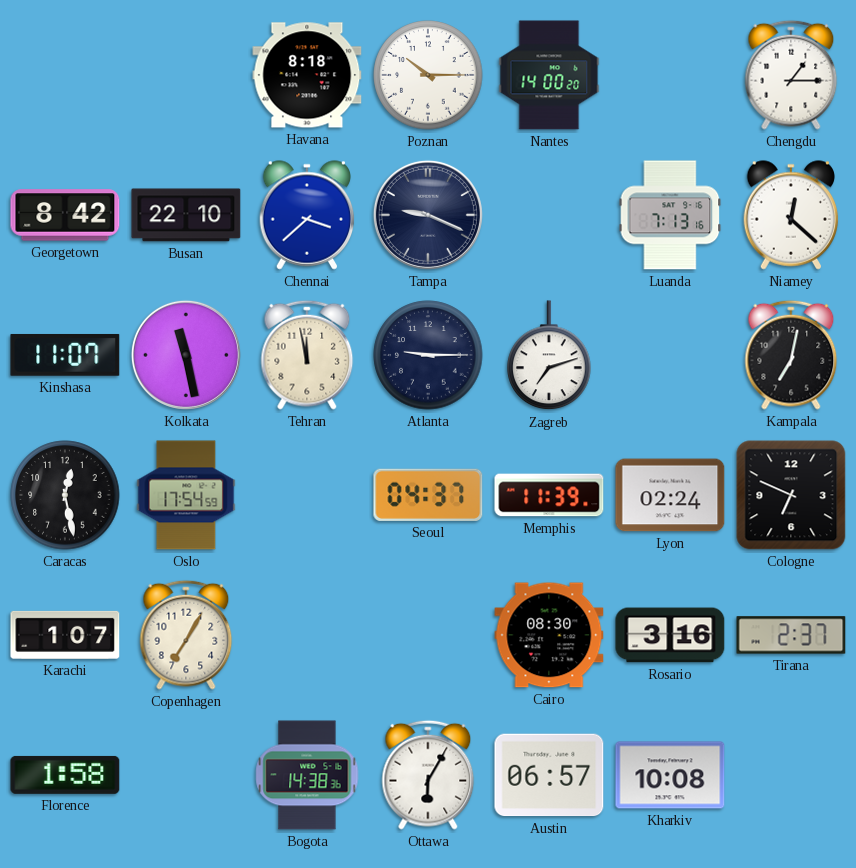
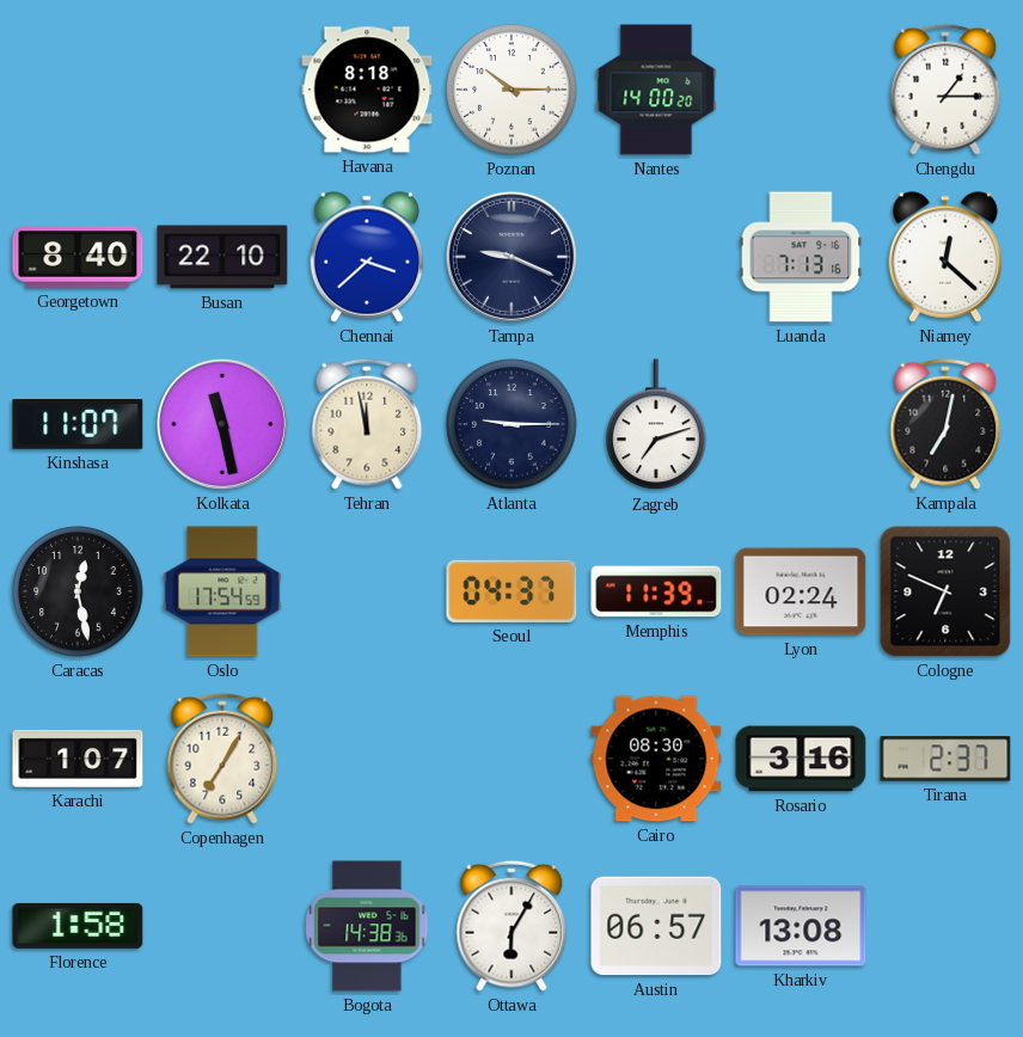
Georgetown: 8:42 -> 8:40 (78, 257)
Kharkiv: 10:08 -> 13:08 (801, 926)
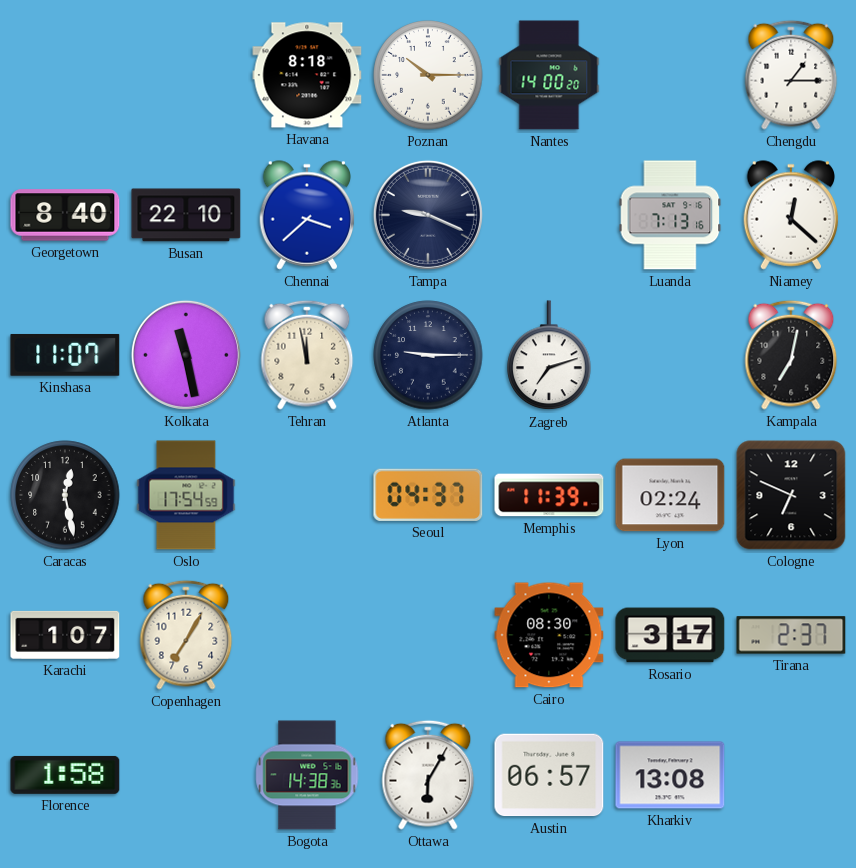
Rosario: 3:16 -> 3:17 (670, 635)
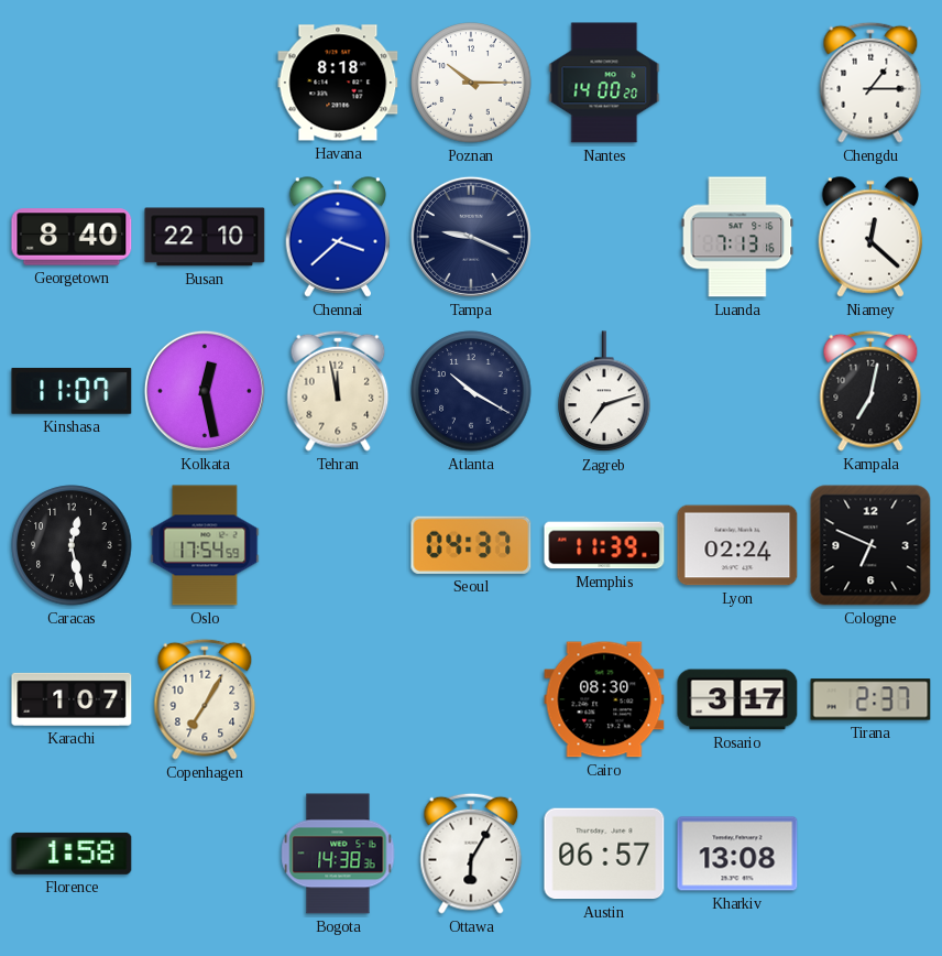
Kolkata: 11:28 -> 12:28 (205, 391)
Atlanta: 9:15 -> 10:20 (471, 391)
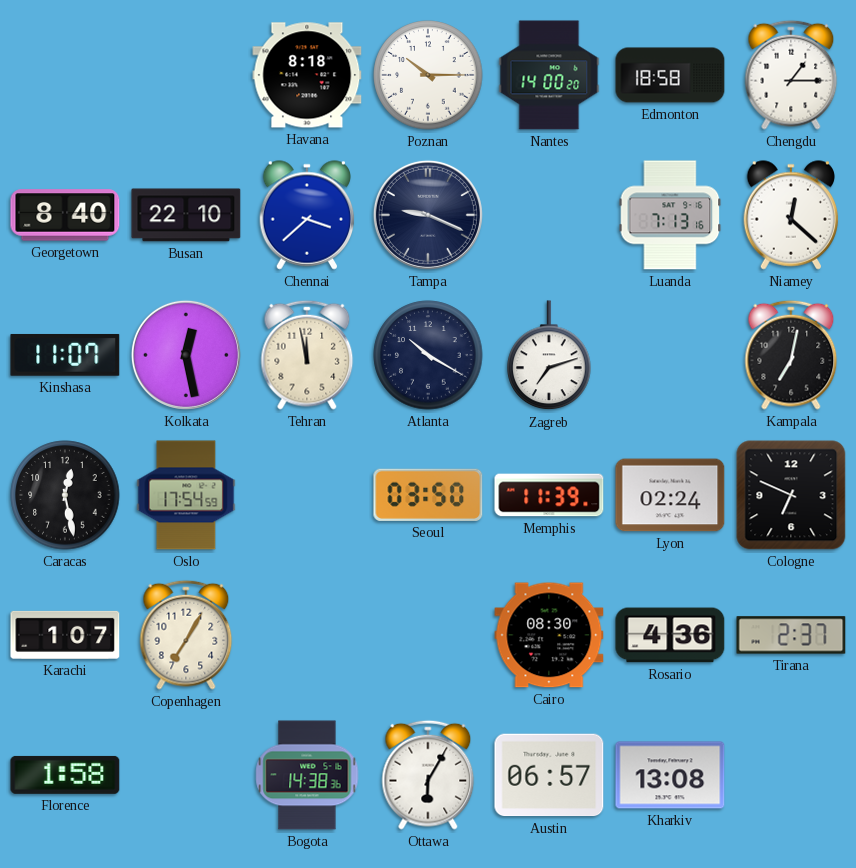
Edmonton: none -> 18:58 (670, 75)
Seoul: 04:37 -> 03:50 (428, 495)
Rosario: 3:17 -> 4:36 (670, 635)
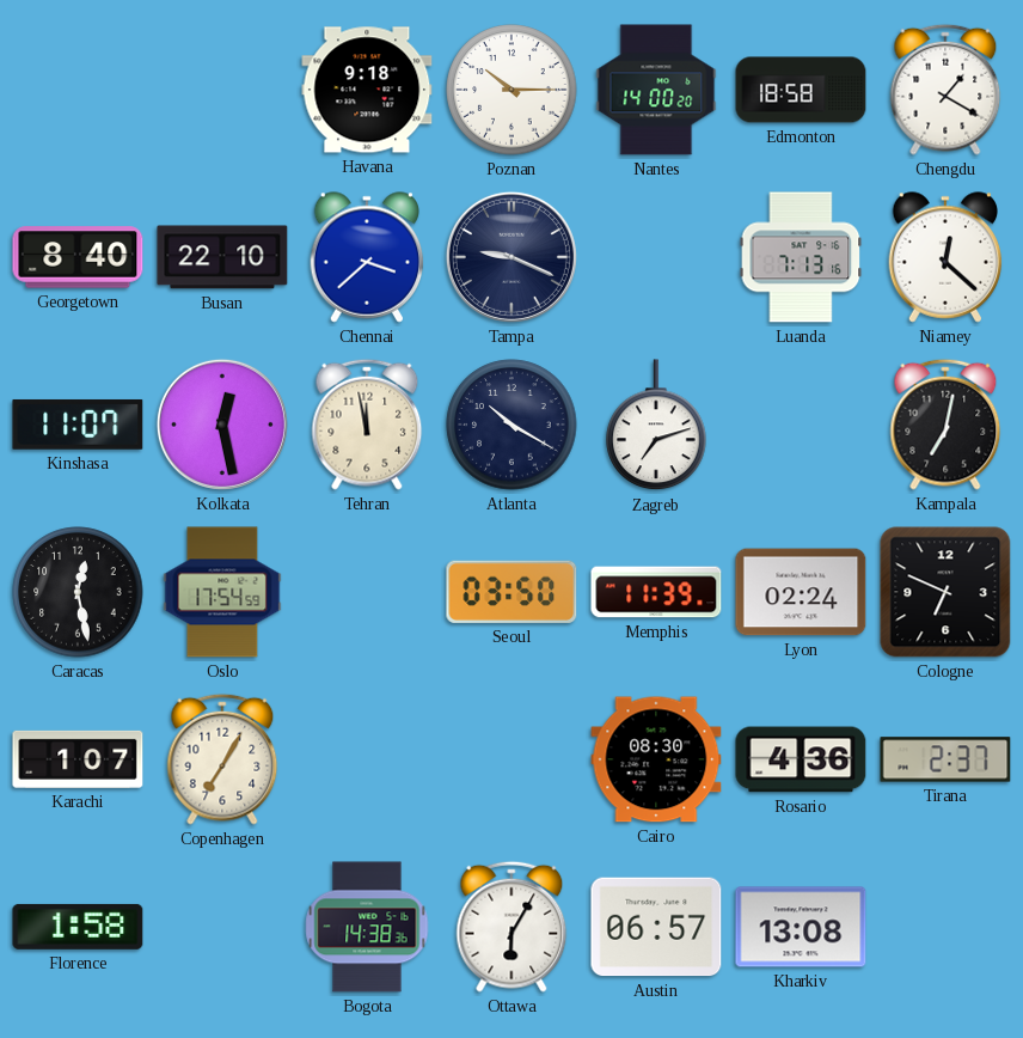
Havana: 8:18 -> 9:18 (367, 90)
Chengdu: 1:15 -> 1:20 (945, 90)
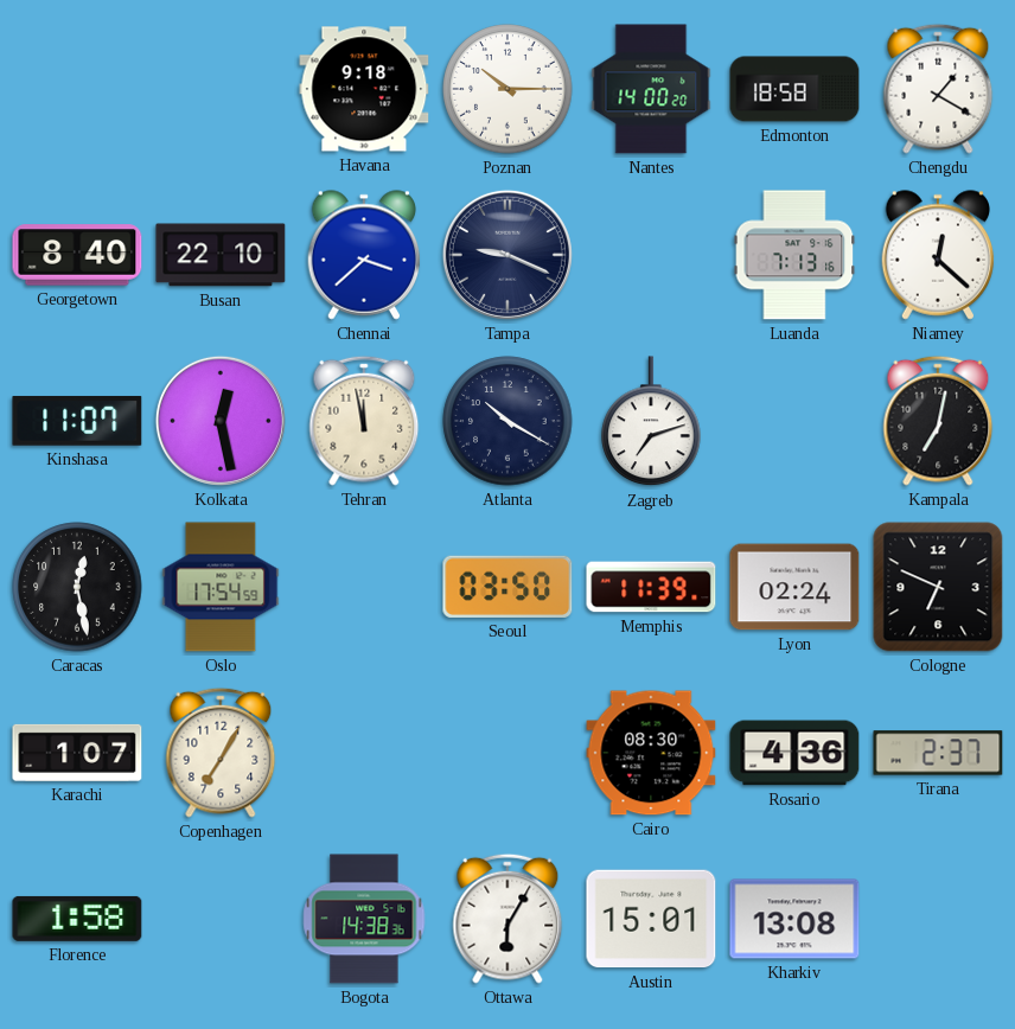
Austin: 06:57 -> 15:01 (651, 919)
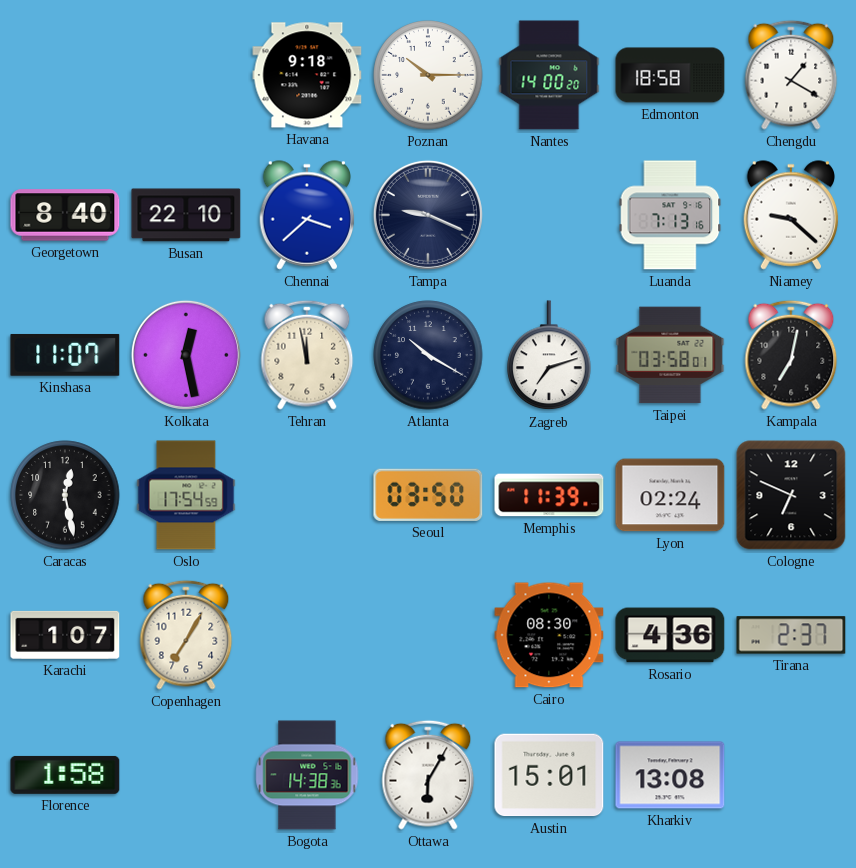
Niamey: 12:22 -> 9:22 (791, 215)
Taipei: none -> 03:58 (670, 355)
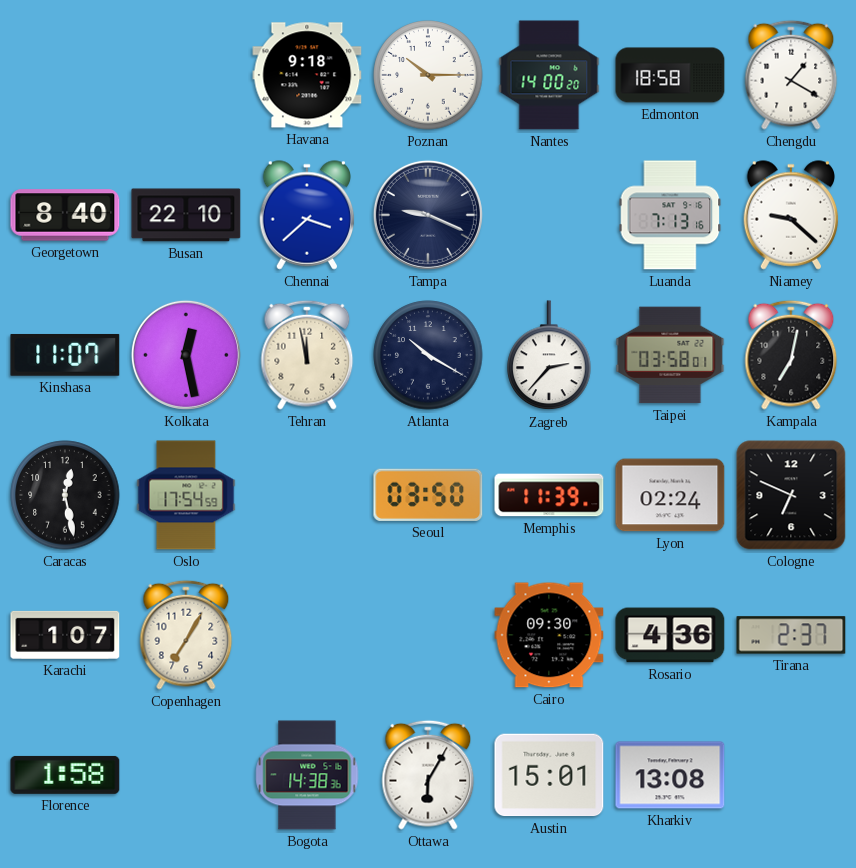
Zagreb: 7:12 -> 2:37 (549, 356)
Cairo: 08:30 -> 09:30 (549, 635)
